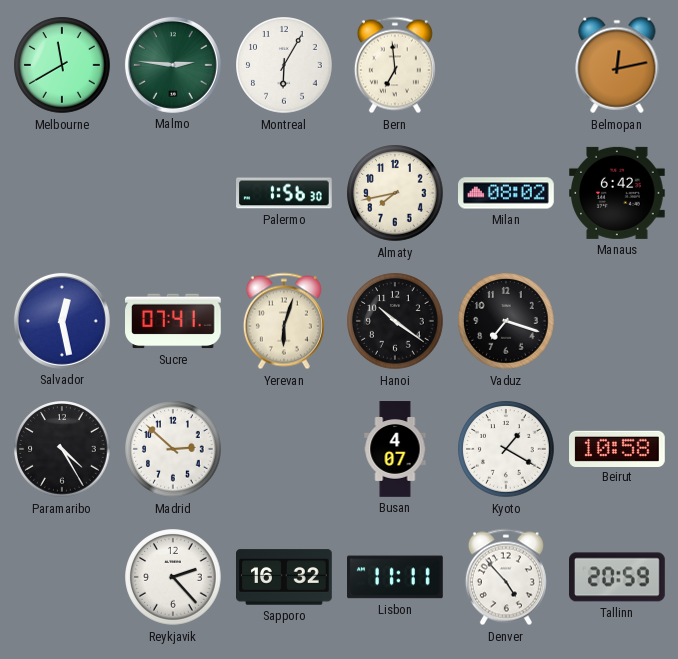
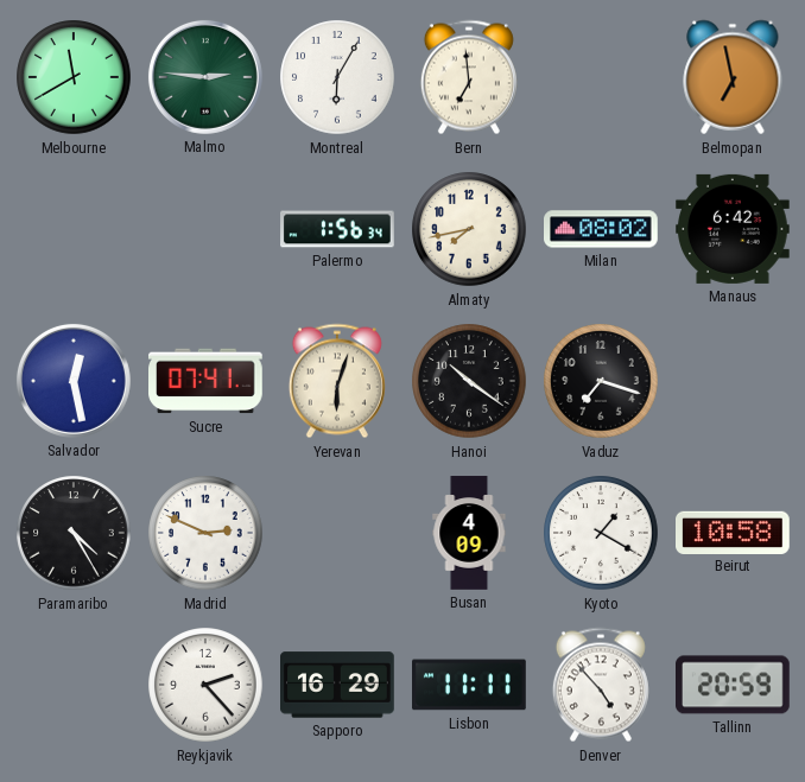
Belmopan: 12:13 -> 6:58 (733, 77)
Palermo: 1:56:30 -> 1:56:34 (338, 229)
Madrid: 2:52 -> 2:49 (205, 533)
Busan: 4:07 -> 4:09 (469, 533)
Sapporo: 16:32 -> 16:29 (337, 685)
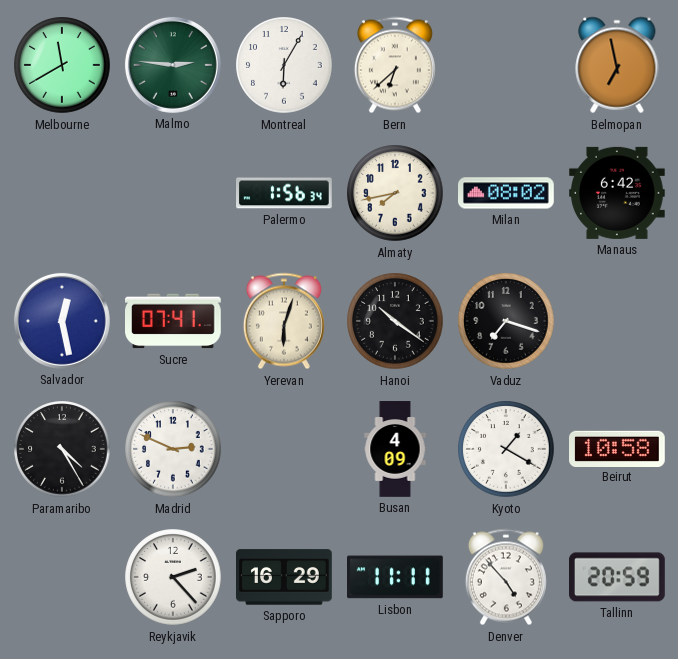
Bern: 6:59 -> 6:38 (395, 65)
